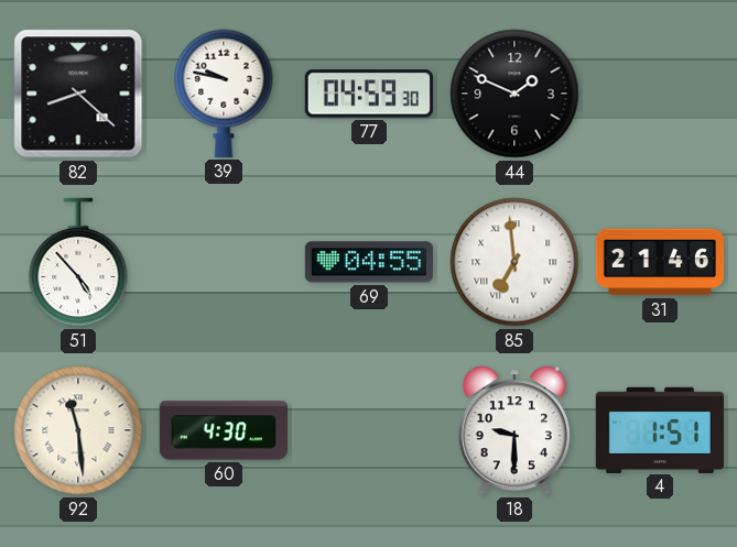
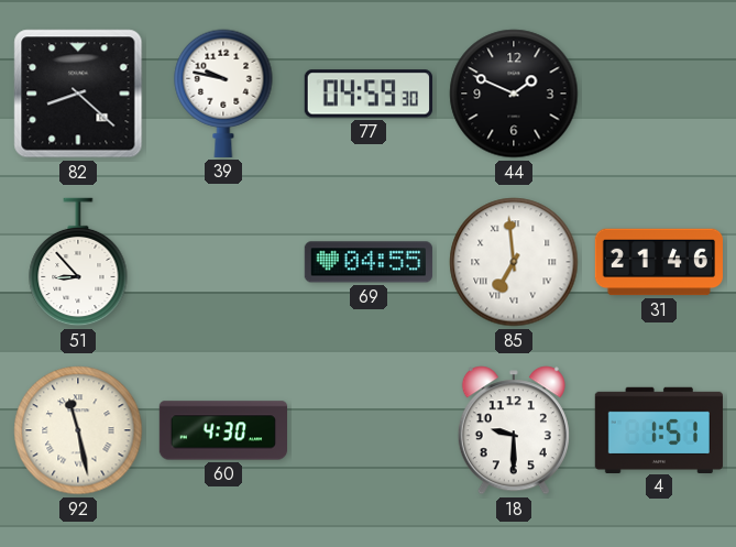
51: 4:53 -> 8:53 (78, 262)
92: 11:29 -> 11:28 (78, 430)
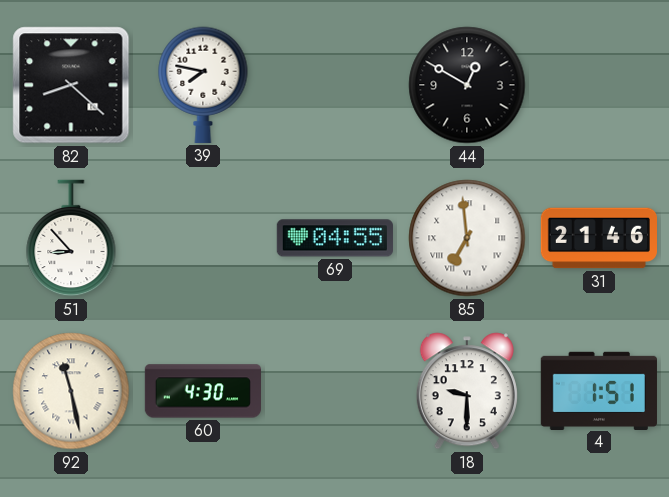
39: 9:47 -> 7:47 (203, 85)
77: 04:59 -> none (369, 94)
44: 1:49 -> 12:50 (467, 85)
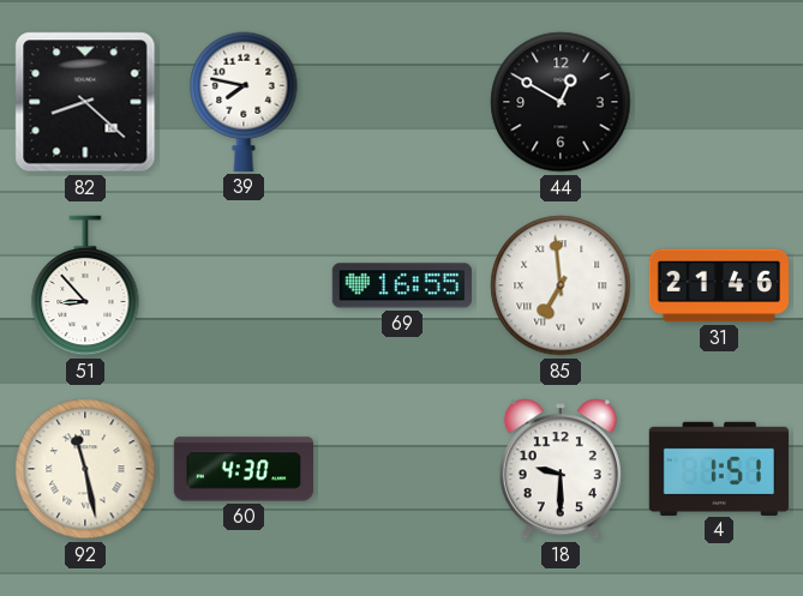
69: 04:55 -> 16:55 (402, 285)
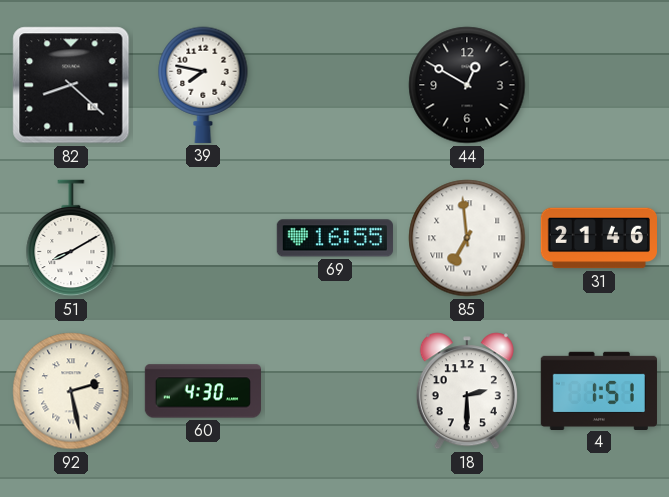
51: 8:53 -> 8:10 (71, 238)
92: 11:28 -> 2:28 (71, 391)
18: 9:30 -> 2:30 (467, 391)
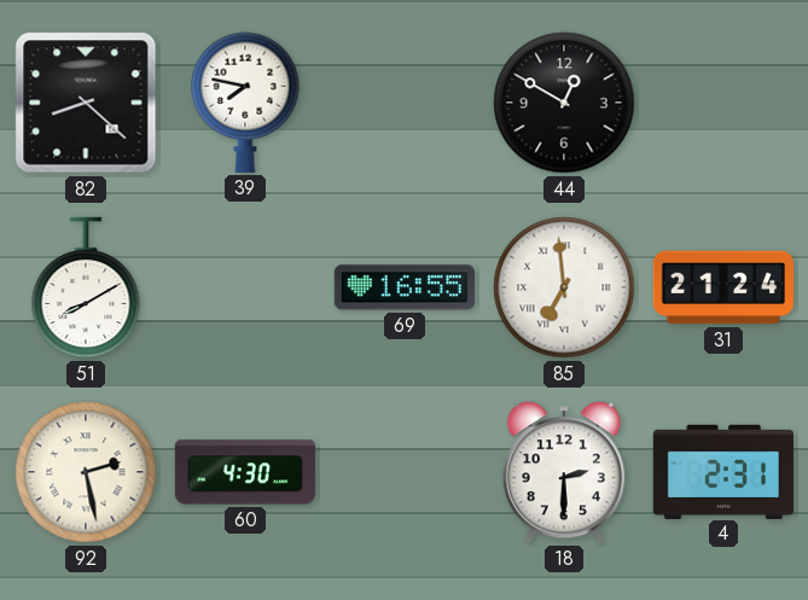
31: 21:46 -> 21:24 (722, 287)
4: 1:51 -> 2:31 (723, 471)
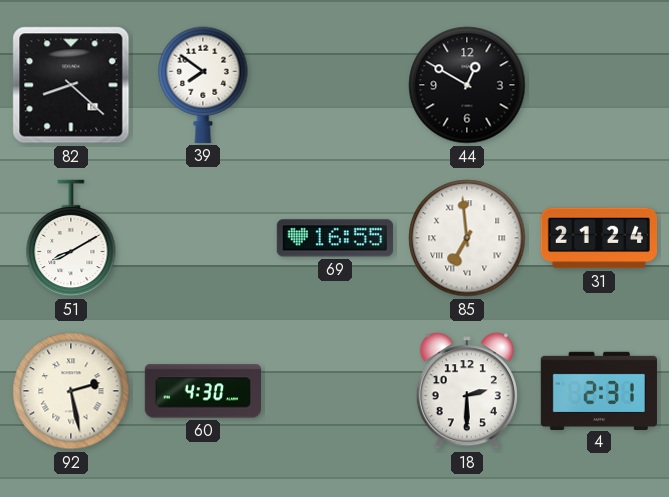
39: 7:47 -> 7:51 (203, 85)
